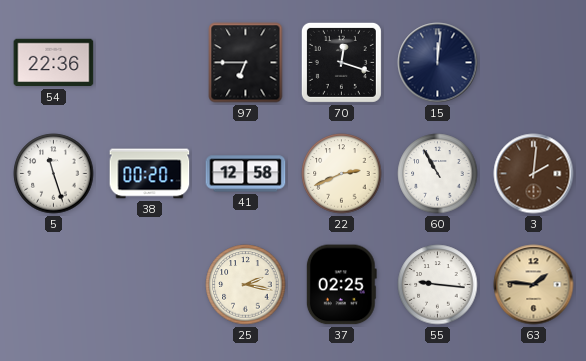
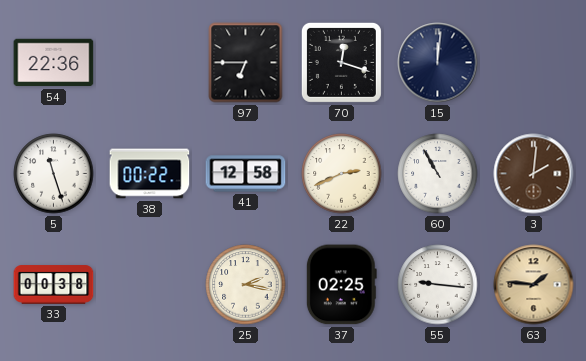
38: 00:20 -> 00:22 (150, 174)
33: none -> 00:38 (54, 285)
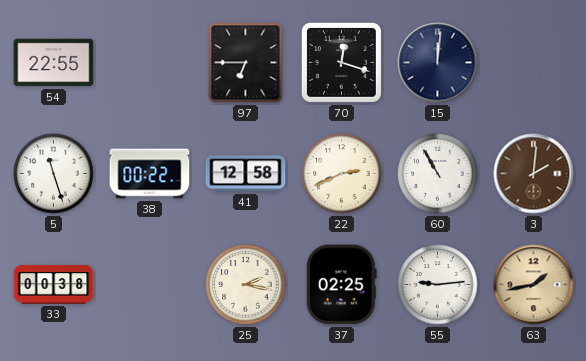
54: 22:36 -> 22:55 (54, 63)
55: 9:16 -> 9:14 (438, 285)
63: 1:46 -> 1:43 (534, 285)
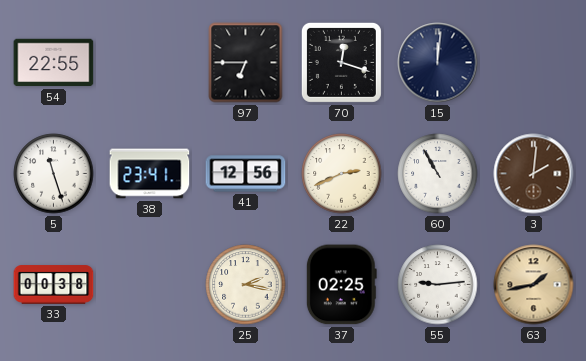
38: 00:22 -> 23:41 (150, 174)
41: 12:58 -> 12:56 (246, 174)
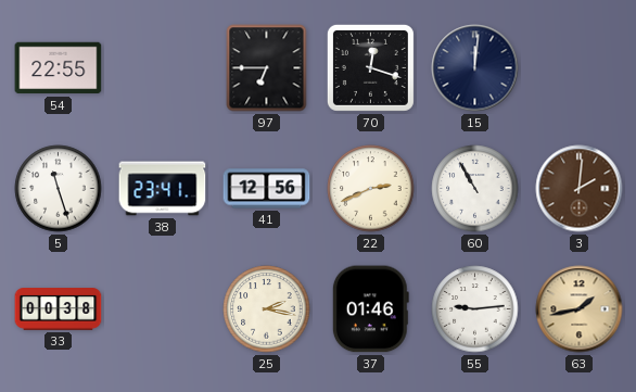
37: 02:25 -> 01:46 (370, 309)
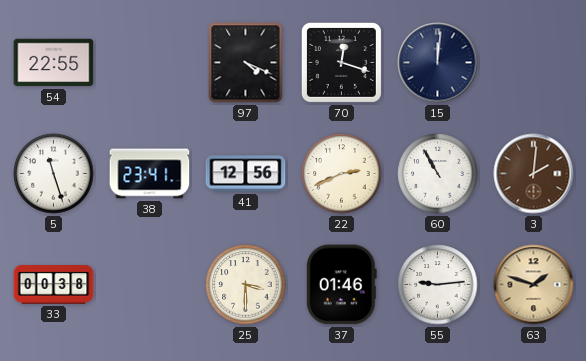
97: 6:45 -> 4:19 (246, 63)
25: 2:17 -> 3:30 (246, 285)
63: 1:43 -> 1:48 (534, 285)
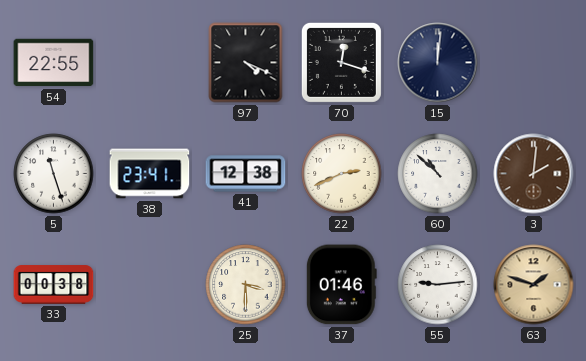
41: 12:56 -> 12:38 (246, 174)
60: 10:55 -> 10:52 (438, 174)
